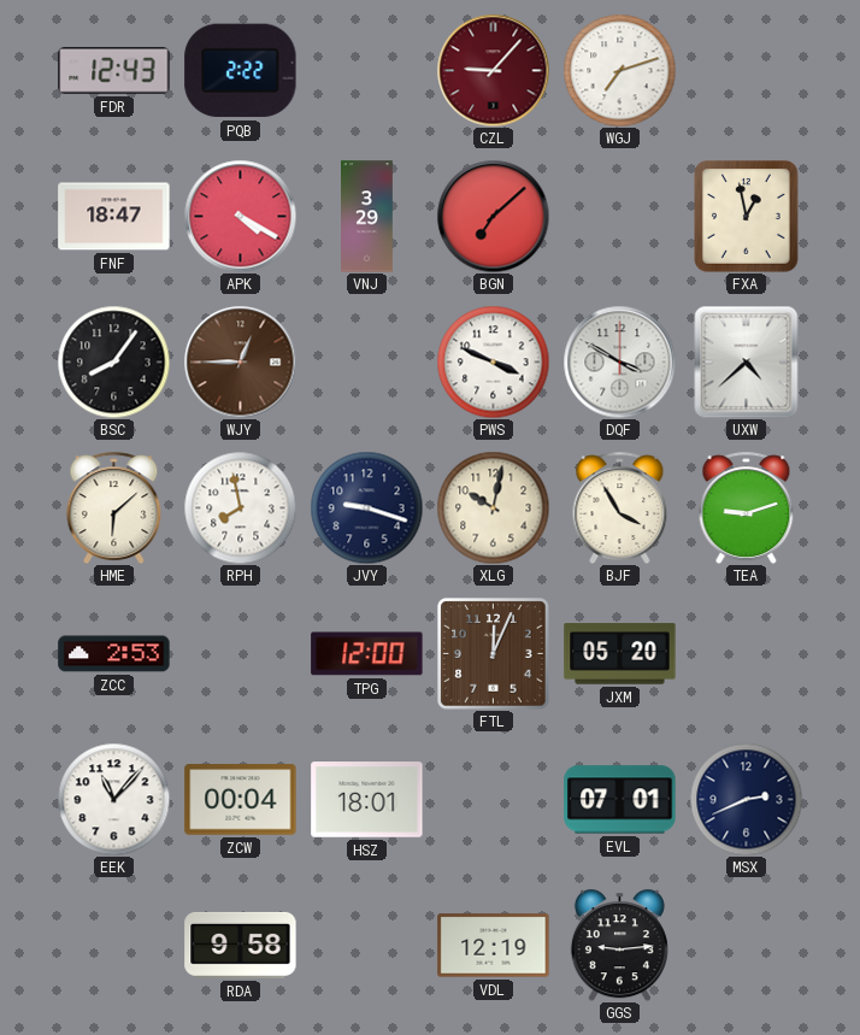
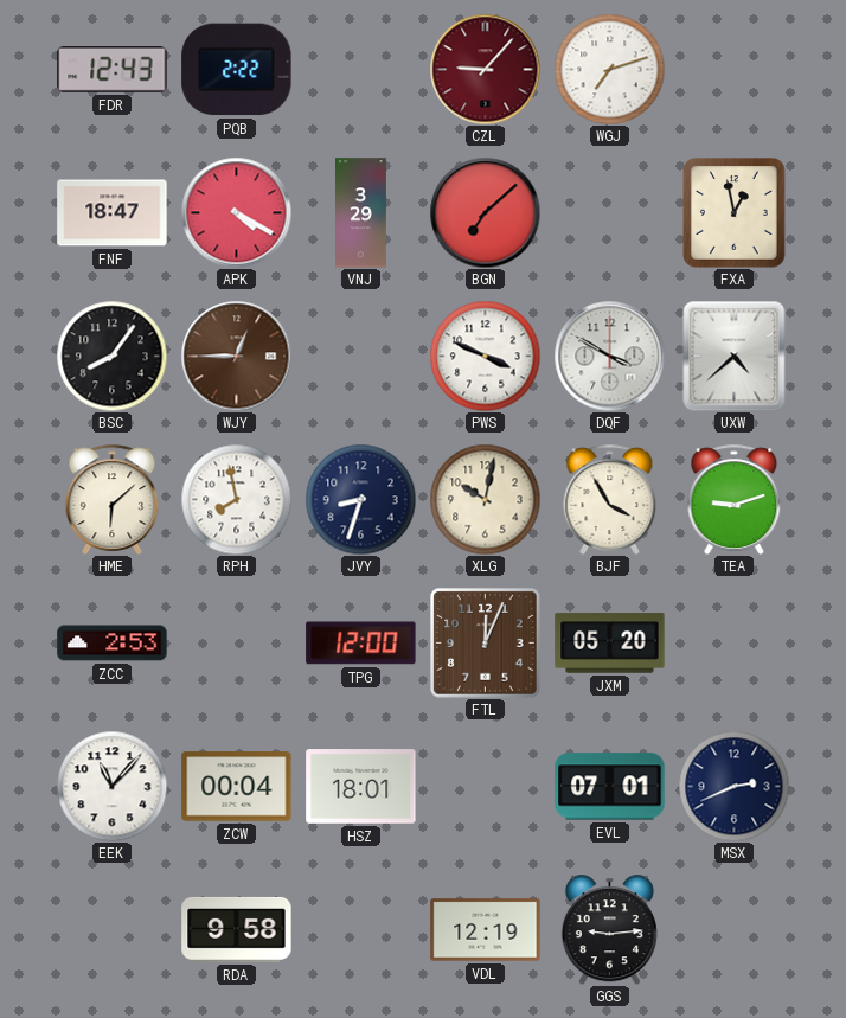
JVY: 9:18 -> 8:33 (360, 499)
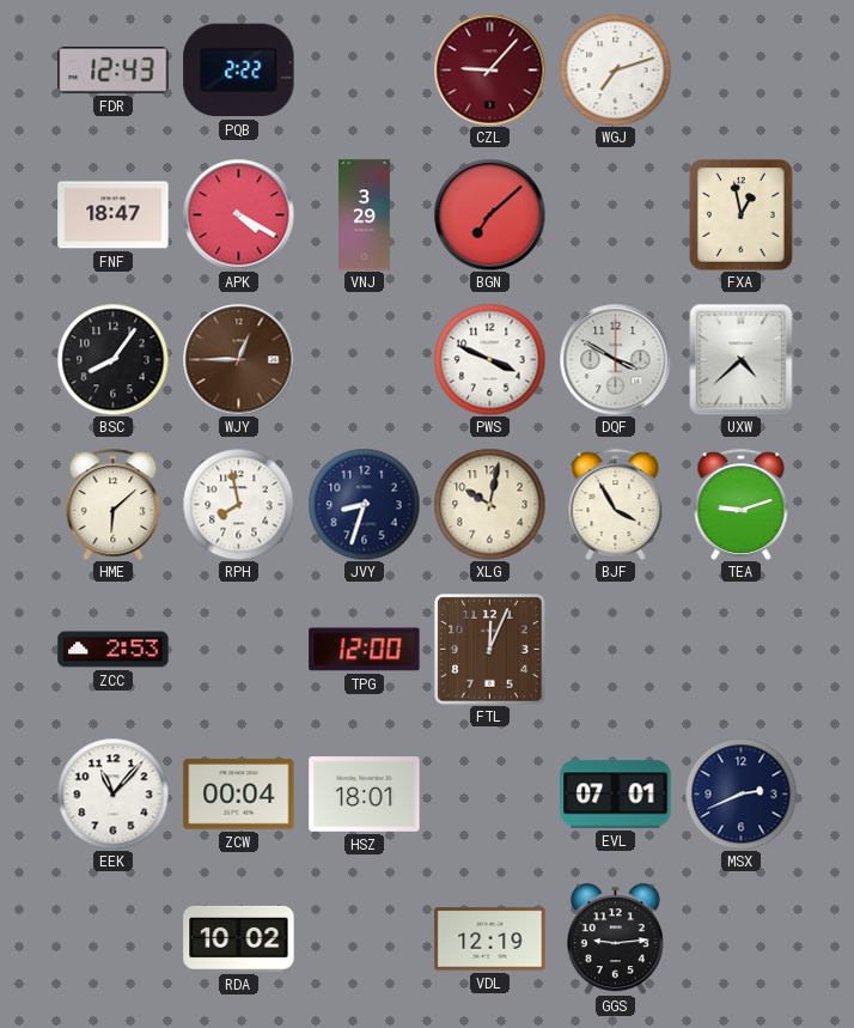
JXM: 05:20 -> none (610, 644)
RDA: 9:58 -> 10:02 (239, 938)
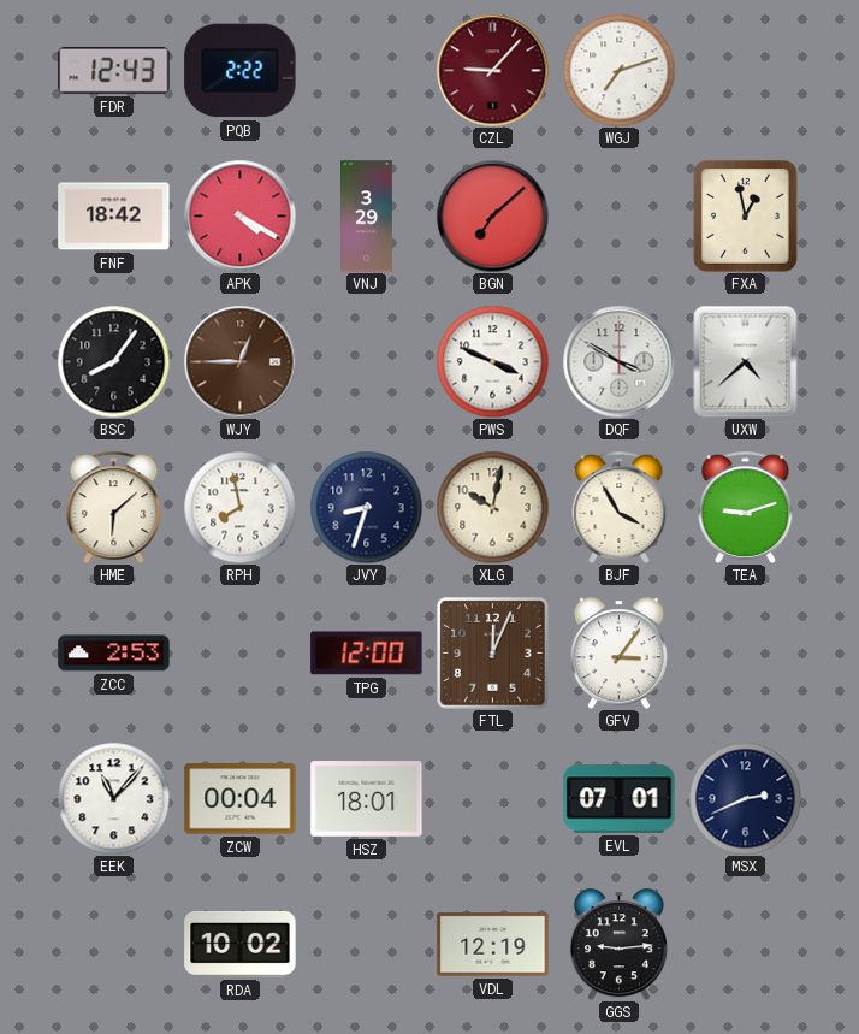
FNF: 18:47 -> 18:42 (114, 217)
GFV: none -> 3:06 (618, 652)
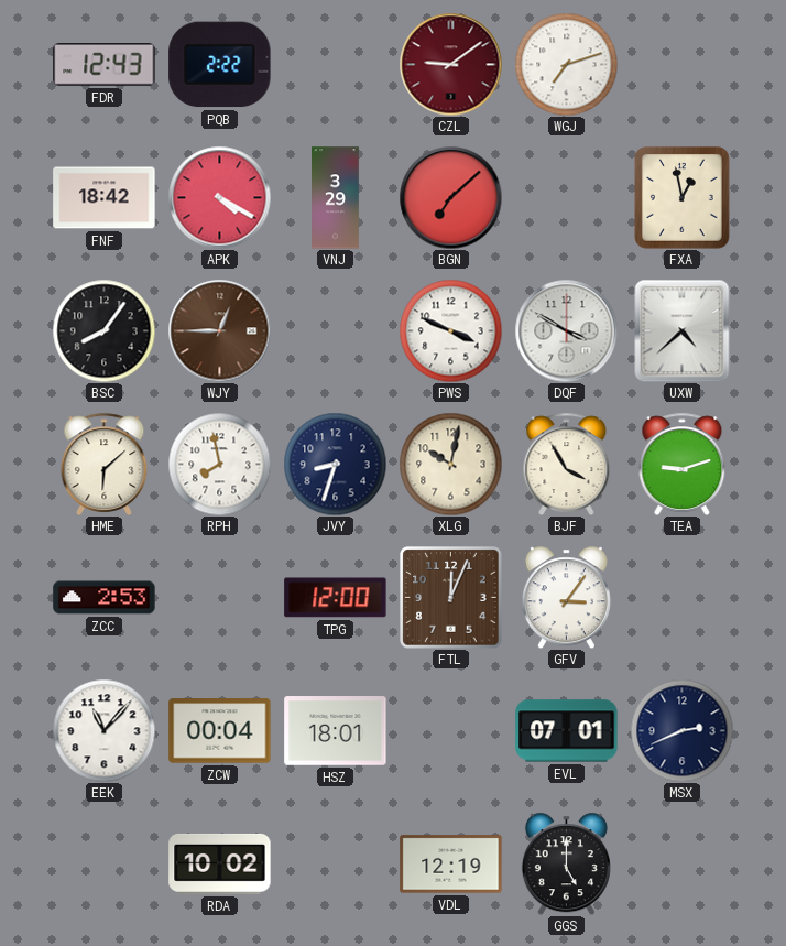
CZL: 9:07 -> 9:09 (450, 64)
GGS: 9:14 -> 5:00 (566, 863)
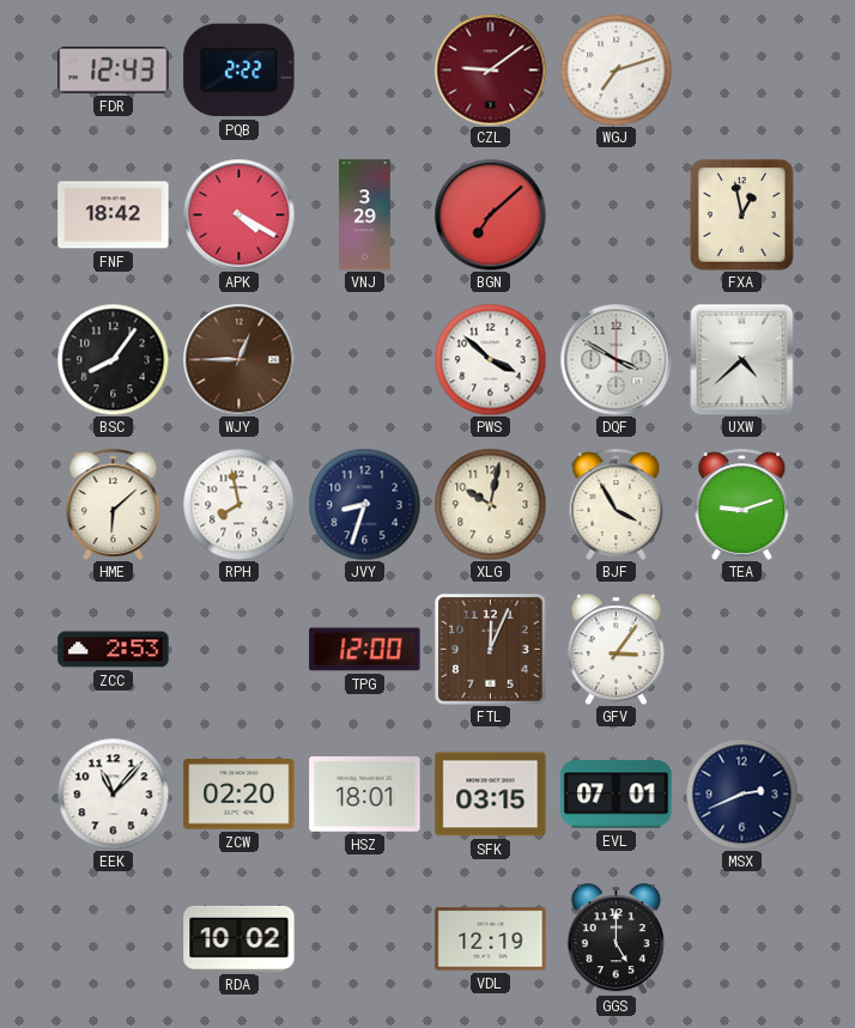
PWS: 3:49 -> 3:52 (490, 359)
ZCW: 00:04 -> 02:20 (239, 795)
SFK: none -> 03:15 (491, 795)
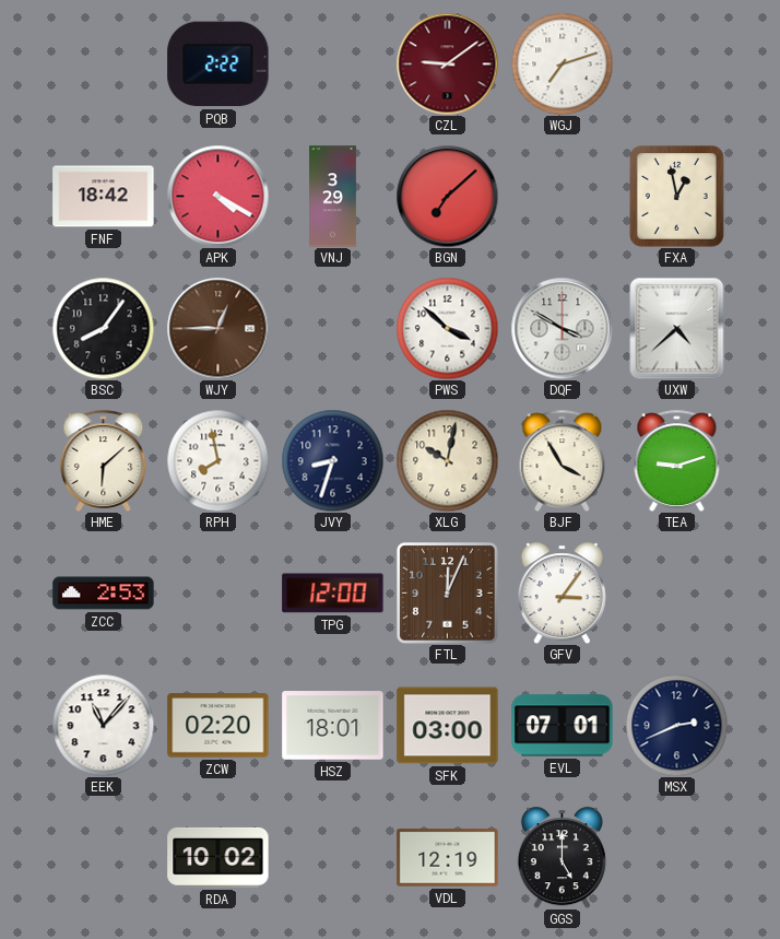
FDR: 12:43 -> none (114, 71)
SFK: 03:15 -> 03:00 (448, 726)
